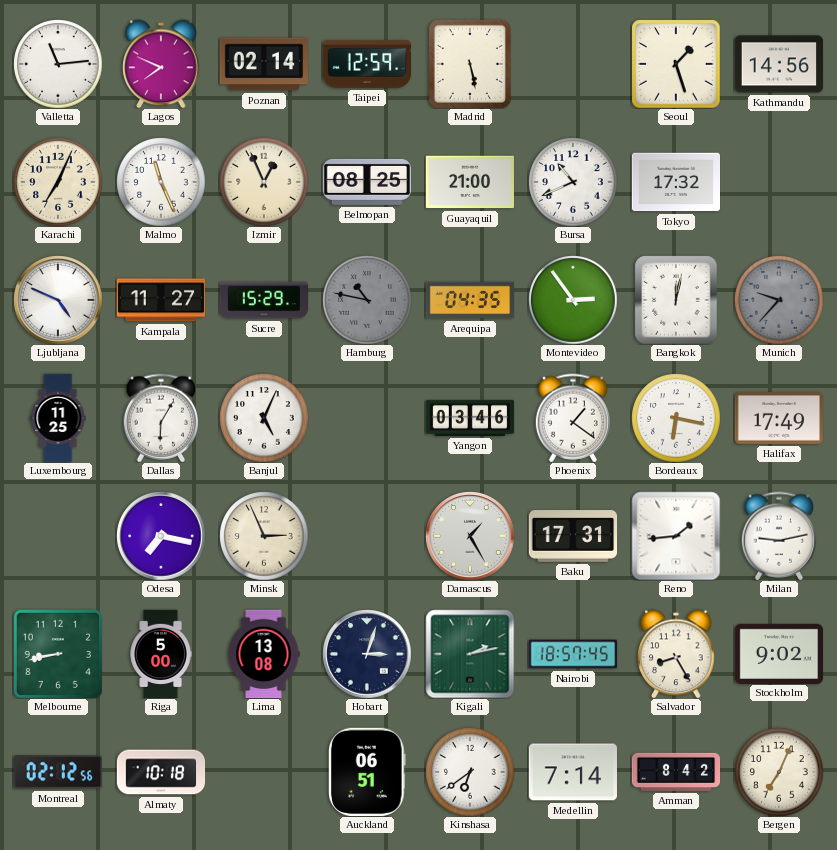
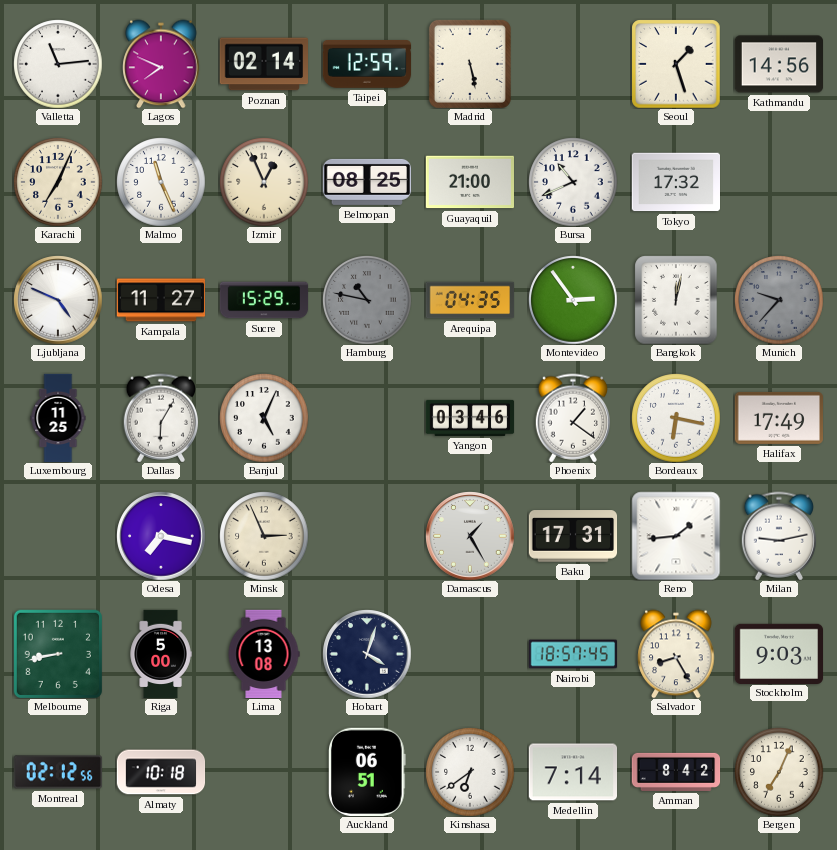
Hobart: 3:03 -> 4:03 (367, 654)
Kigali: 2:13 -> none (470, 654)
Stockholm: 9:02 -> 9:03 (778, 653)
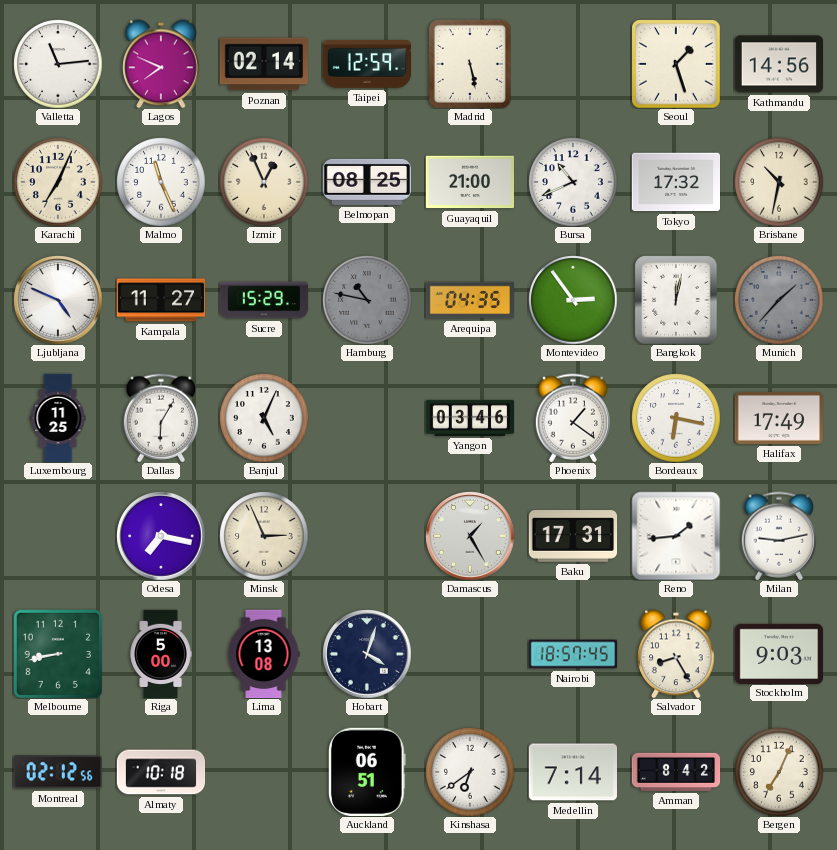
Brisbane: none -> 10:32 (779, 182)
Munich: 9:37 -> 1:37 (779, 300)
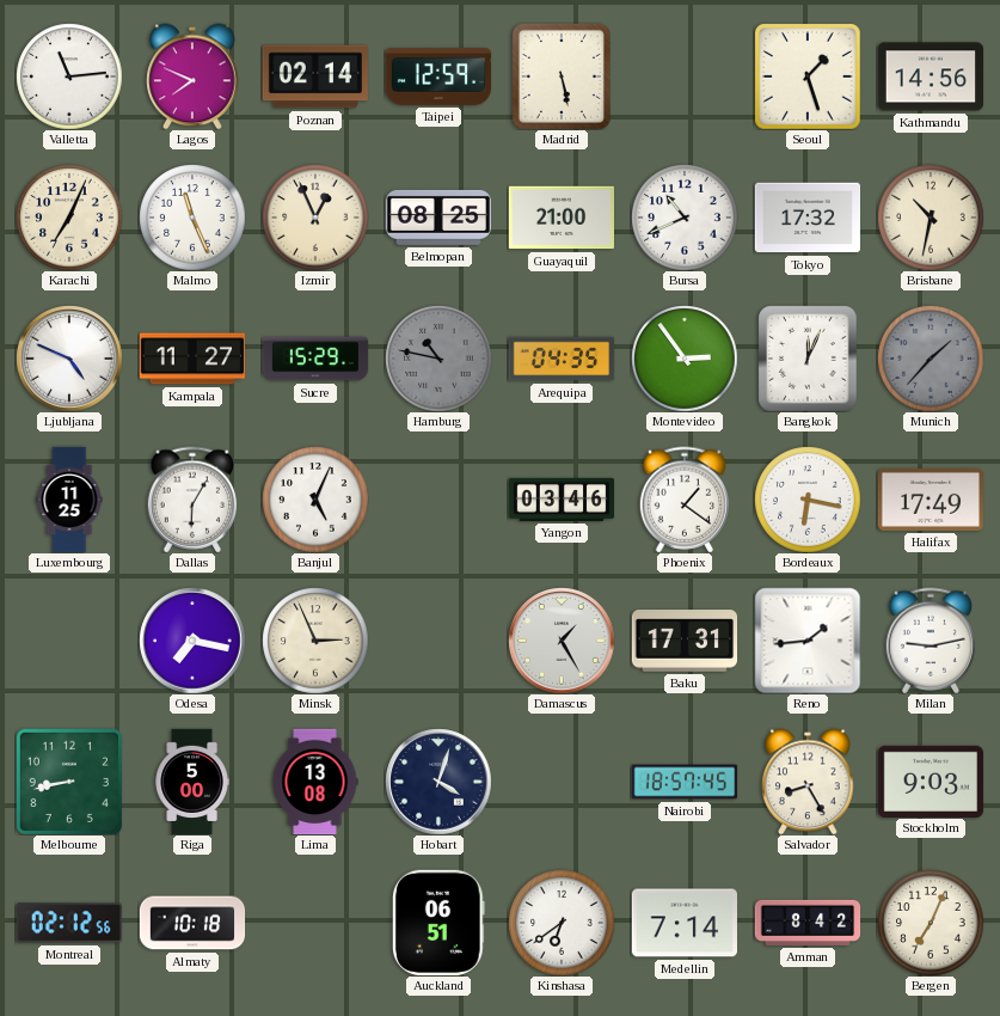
Bangkok: 12:02 -> 12:04 (808, 359)
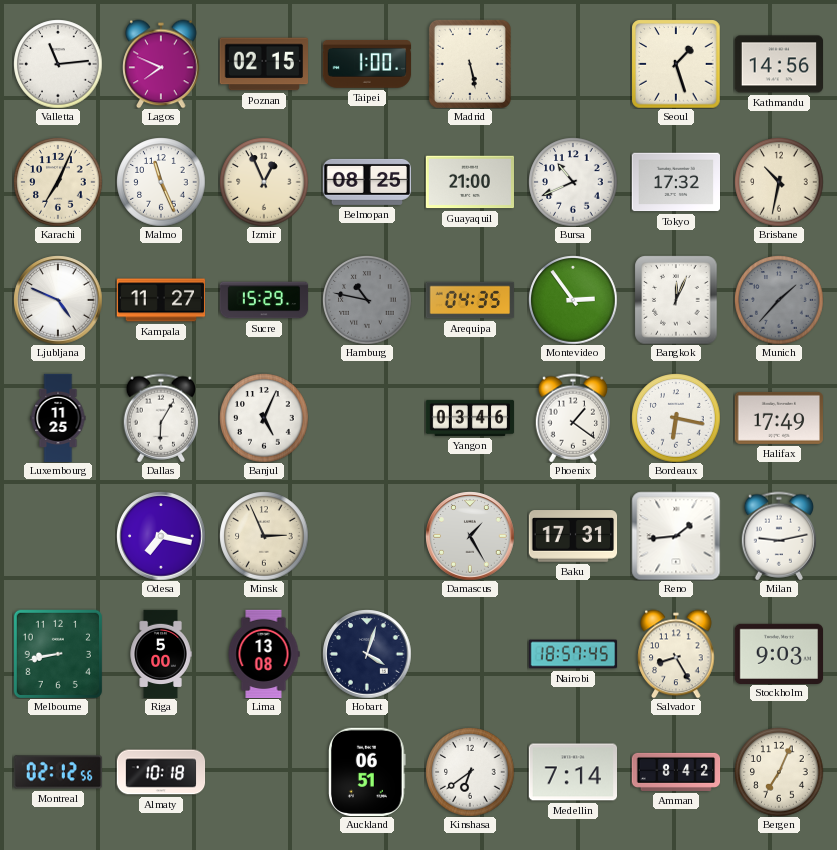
Poznan: 02:14 -> 02:15 (263, 64)
Taipei: 12:59 -> 1:00 (366, 64)
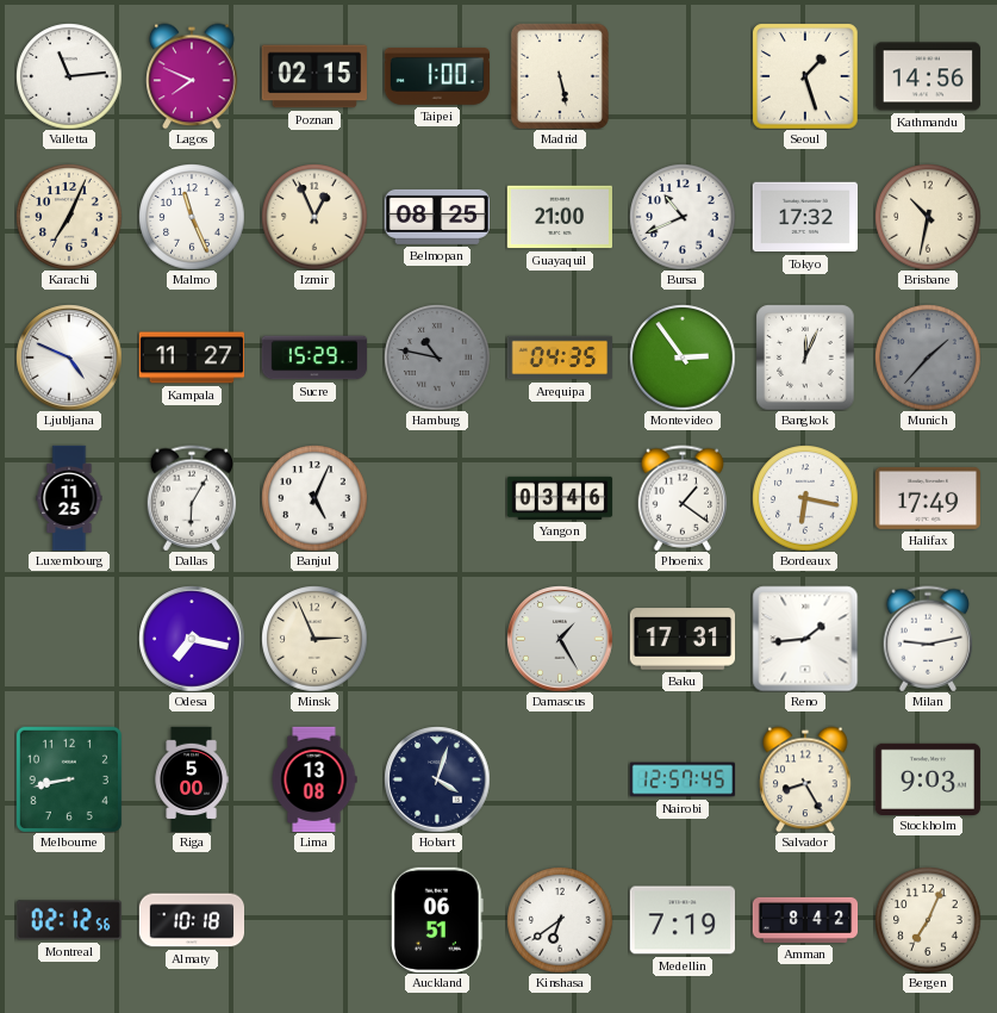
Nairobi: 18:57 -> 12:57 (683, 779)
Medellin: 7:14 -> 7:19 (681, 920)
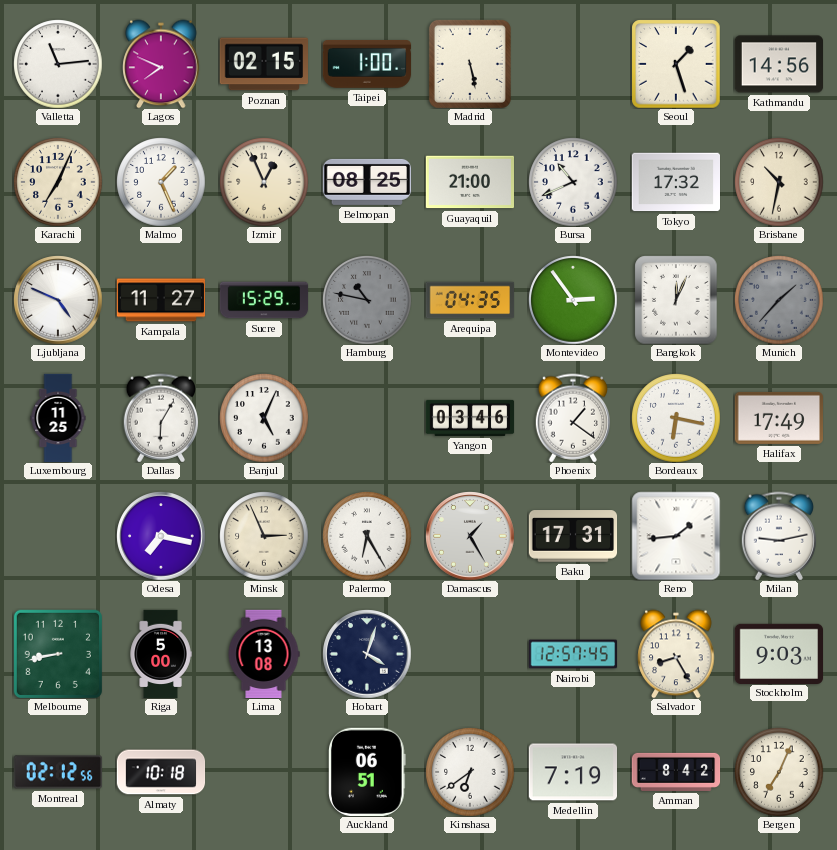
Malmo: 11:26 -> 1:26 (161, 182)
Palermo: none -> 6:25 (367, 536)
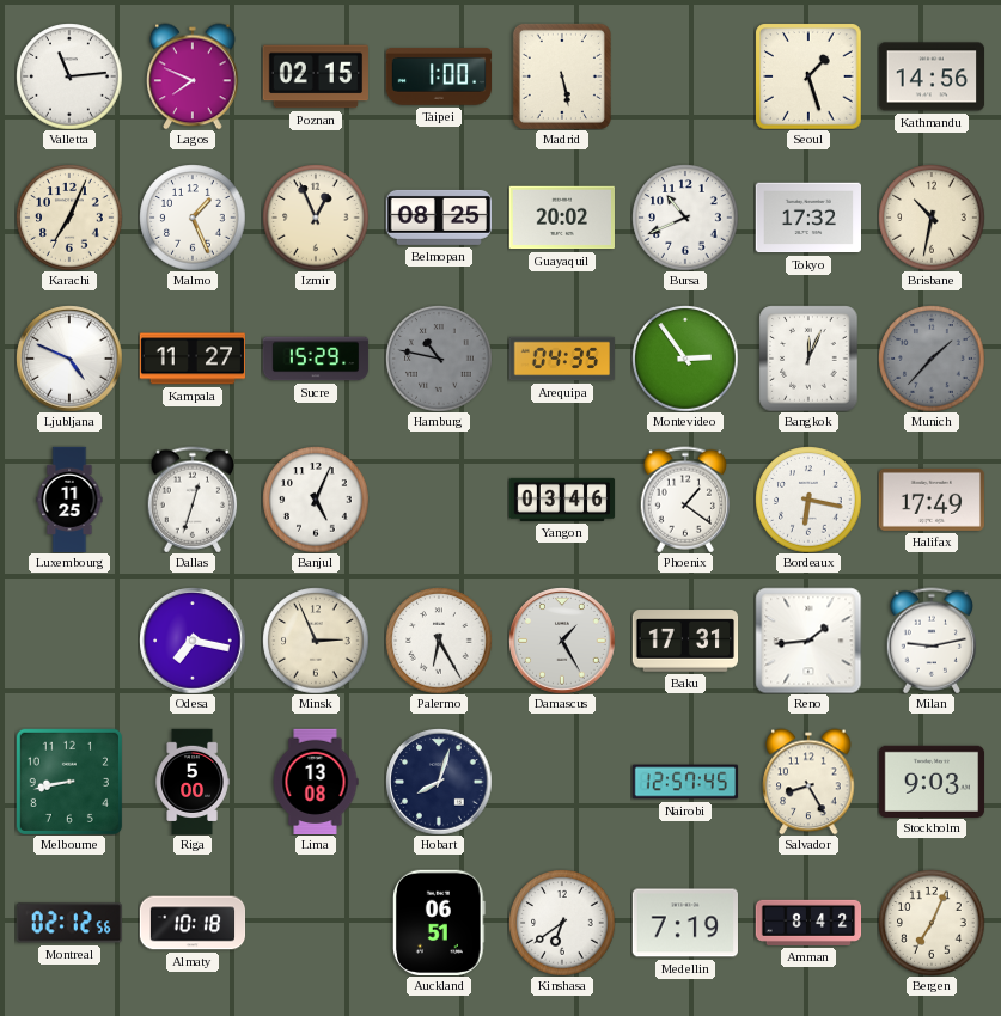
Guayaquil: 21:00 -> 20:02 (561, 218)
Dallas: 6:05 -> 12:33 (191, 500)
Hobart: 4:03 -> 8:03 (439, 782)
